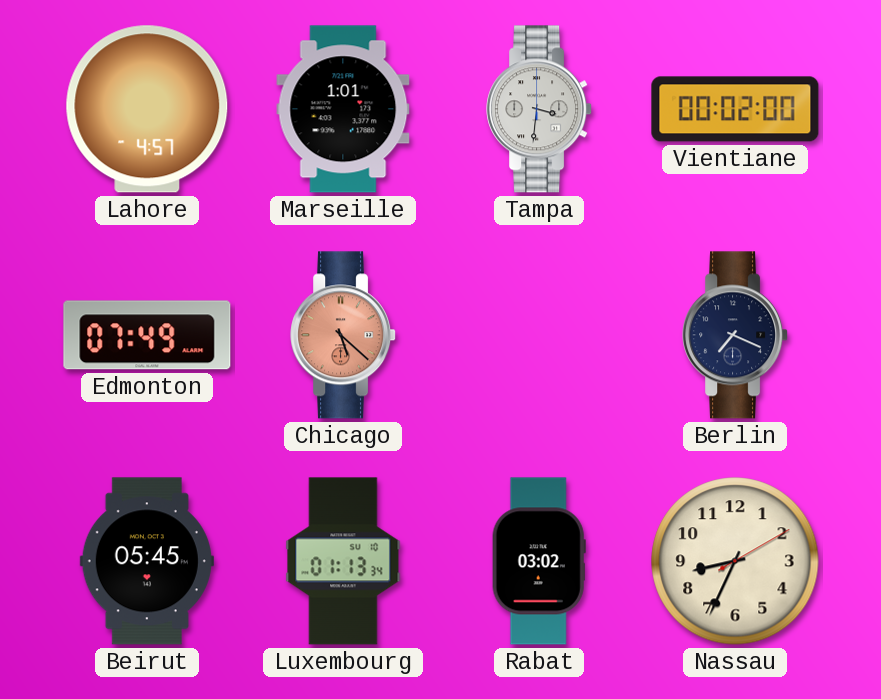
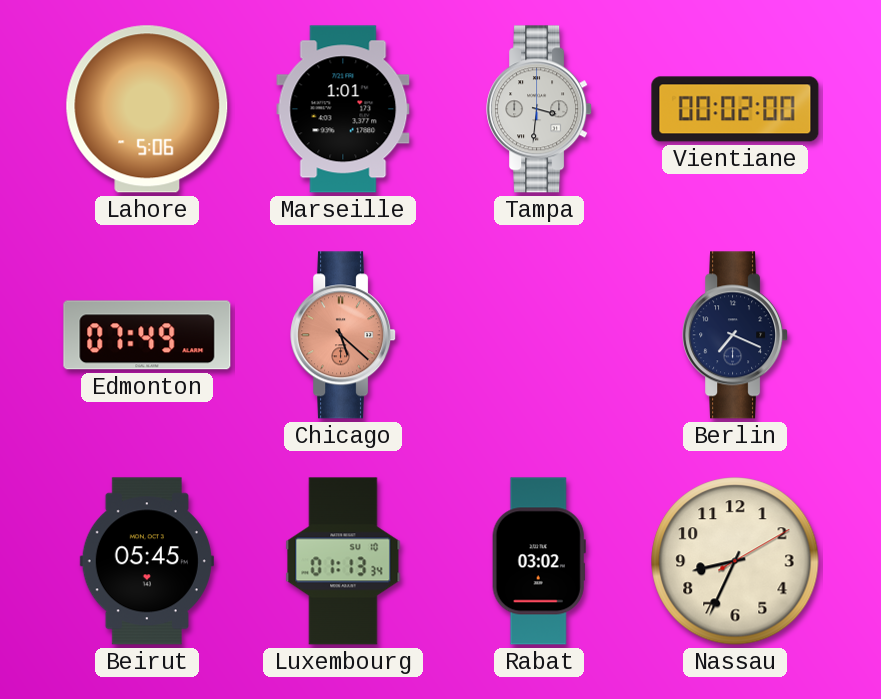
Lahore: 4:57 -> 5:06 (147, 109)
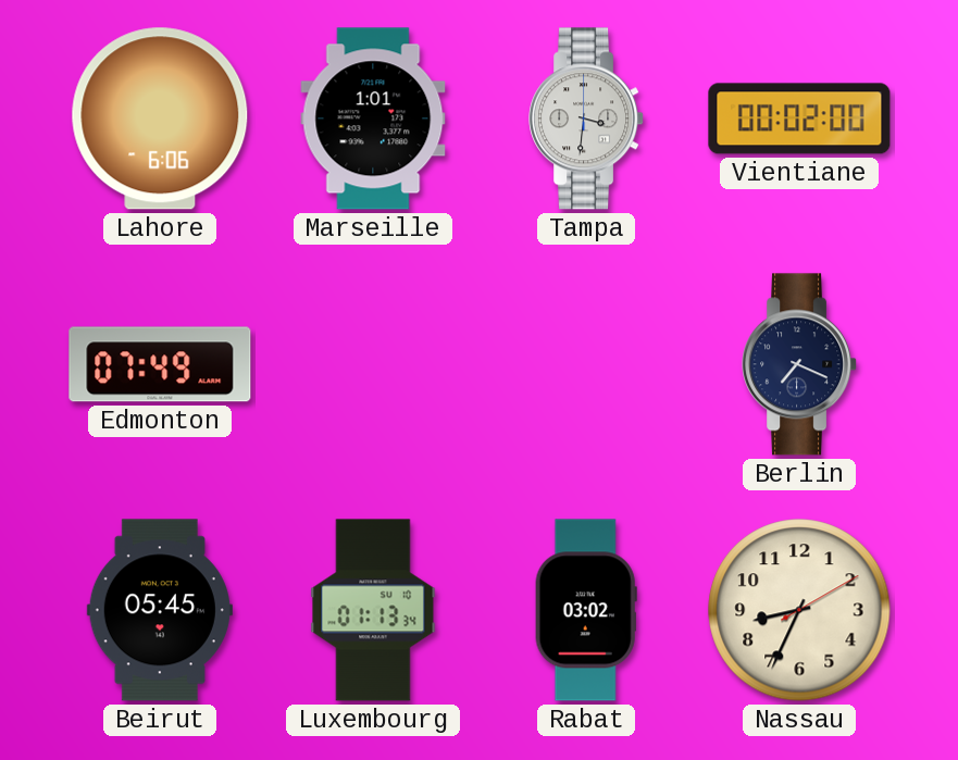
Lahore: 5:06 -> 6:06 (160, 119)
Chicago: 5:22 -> none (344, 335)
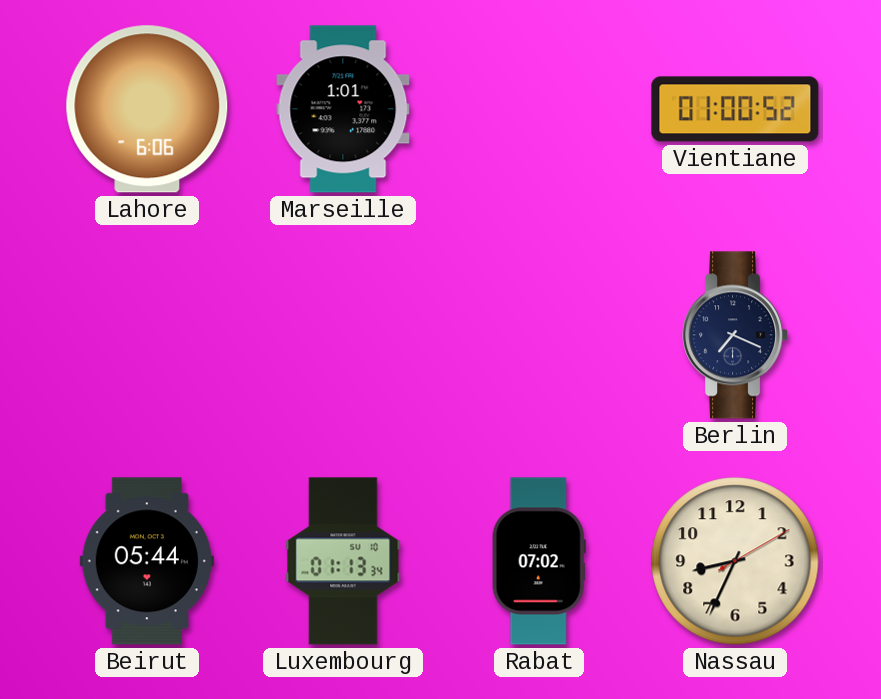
Tampa: 3:31 -> none (587, 119)
Vientiane: 00:02 -> 01:00 (735, 109)
Edmonton: 07:49 -> none (160, 364)
Beirut: 05:45 -> 05:44 (147, 561)
Rabat: 03:02 -> 07:02 (539, 561)
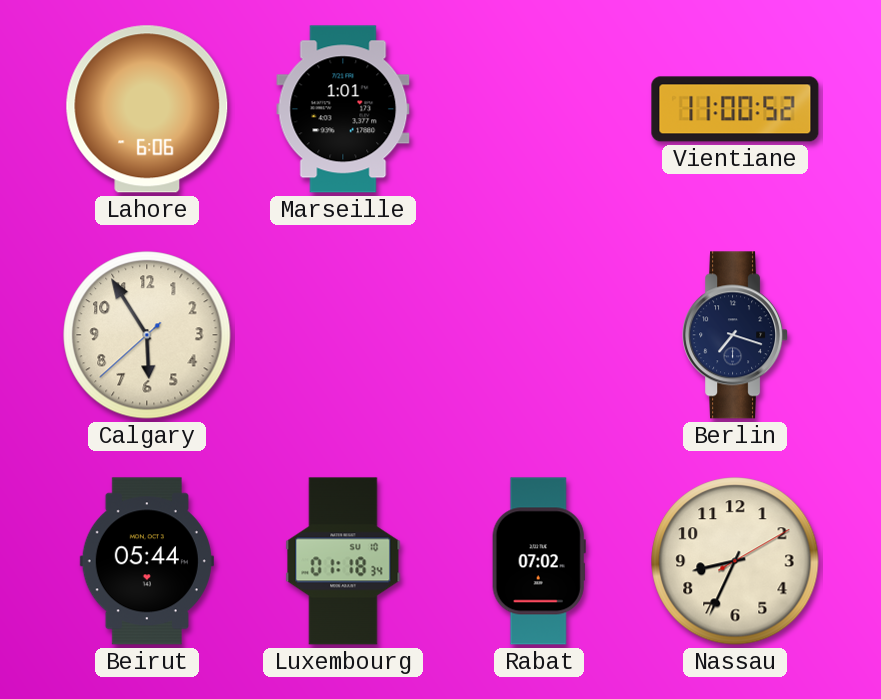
Vientiane: 01:00 -> 11:00 (735, 109)
Calgary: none -> 5:54 (147, 335)
Berlin: 7:19 -> 7:18 (736, 335)
Luxembourg: 01:13 -> 01:18 (343, 561)
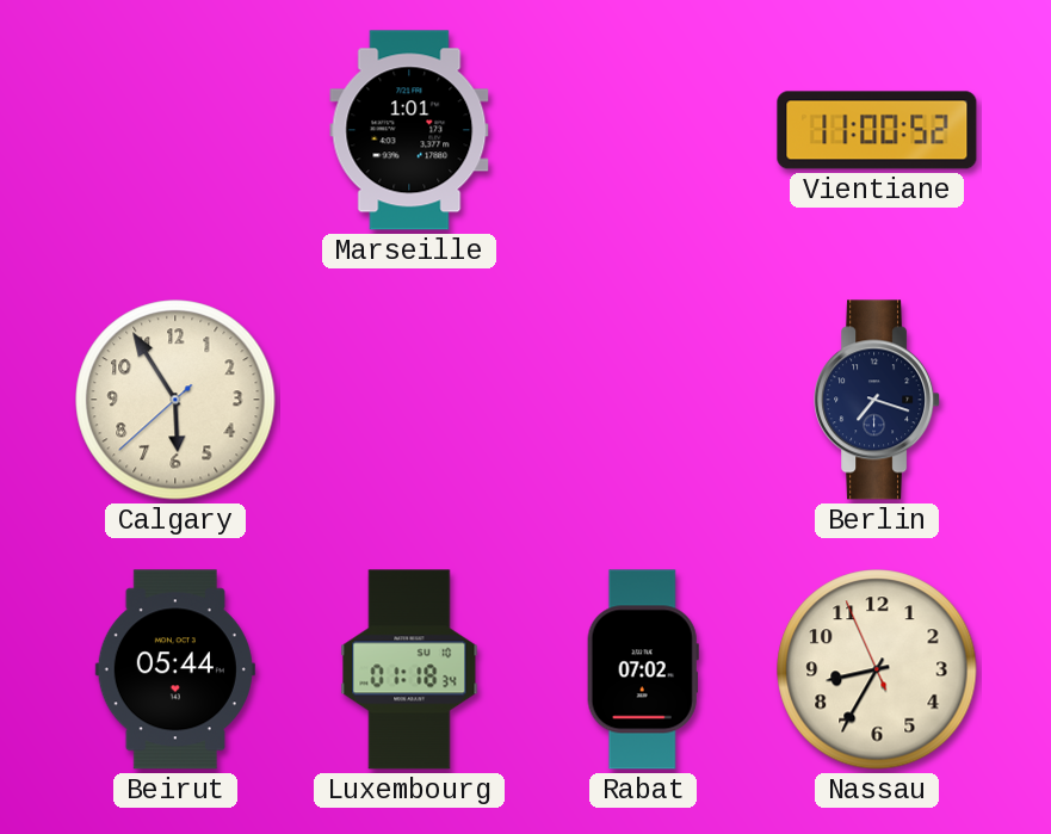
Lahore: 6:06 -> none (147, 109)
Nassau: 8:34:10 -> 8:34:56 (877, 669)
